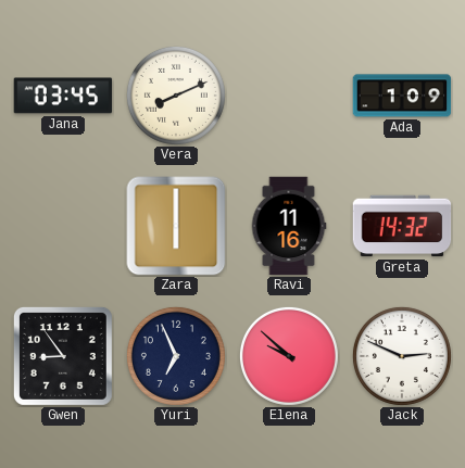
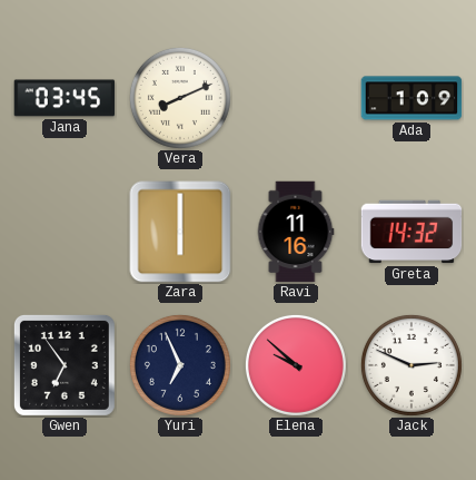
Gwen: 8:54 -> 6:54 (65, 365)
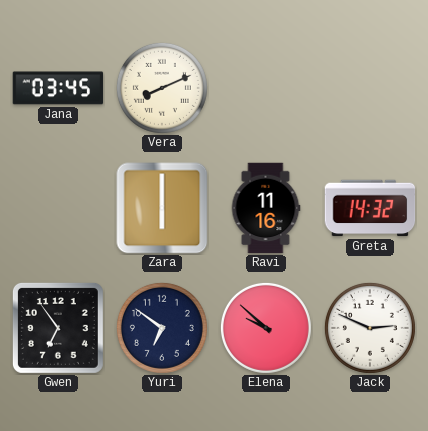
Ada: 1:09 -> none (411, 98)
Yuri: 6:56 -> 6:51 (162, 328)
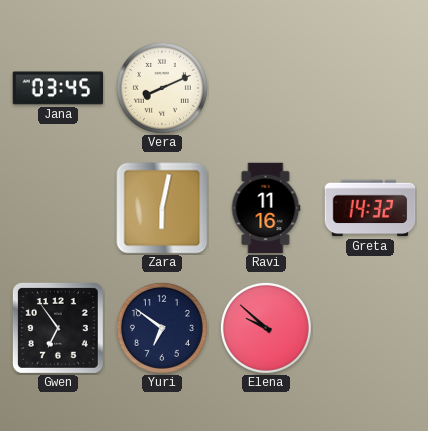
Zara: 6:00 -> 6:02 (162, 208)
Jack: 2:49 -> none (370, 328)
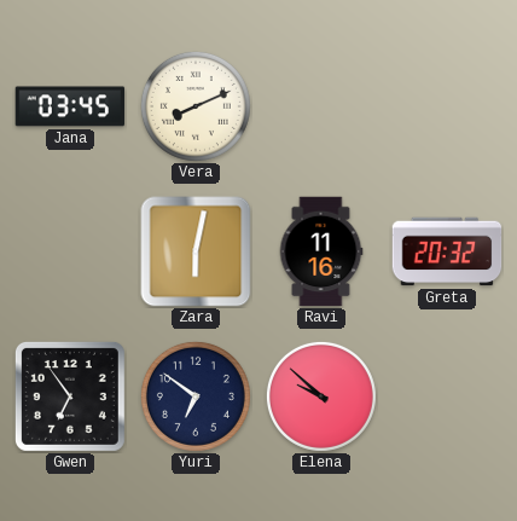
Greta: 14:32 -> 20:32 (447, 251)
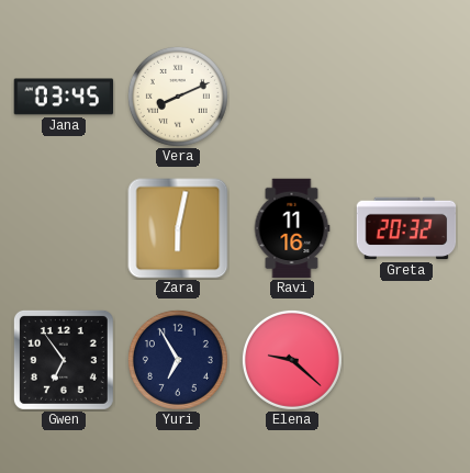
Yuri: 6:51 -> 6:55 (178, 360)
Elena: 9:52 -> 9:22 (292, 360)
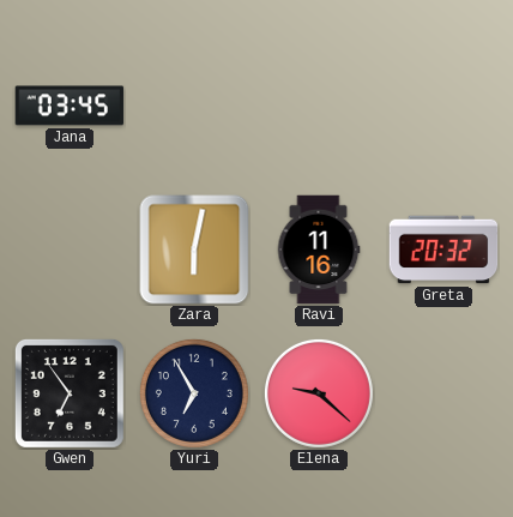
Vera: 8:11 -> none (178, 97)
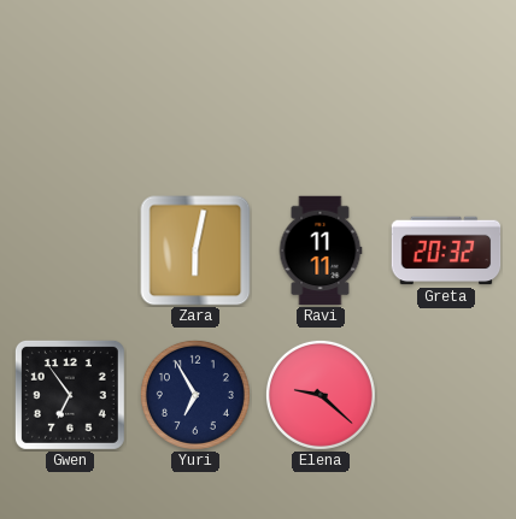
Jana: 03:45 -> none (70, 106)
Ravi: 11:16 -> 11:11 (321, 250)
